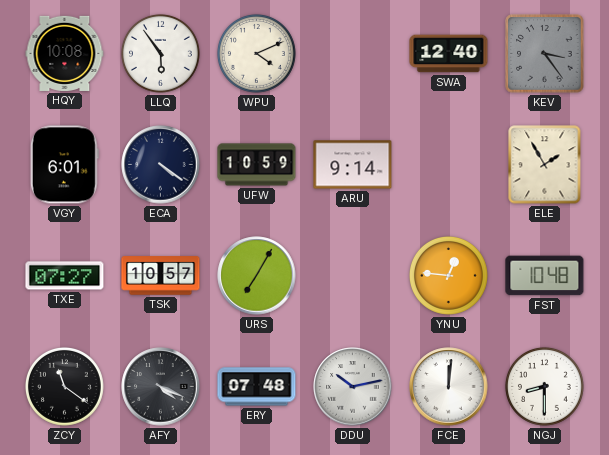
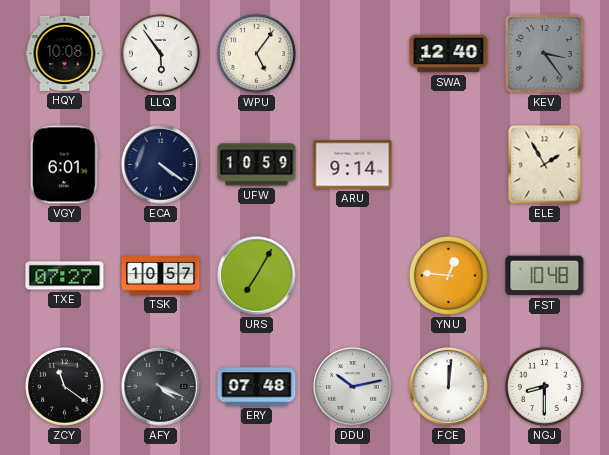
WPU: 4:11 -> 5:06 (256, 53)
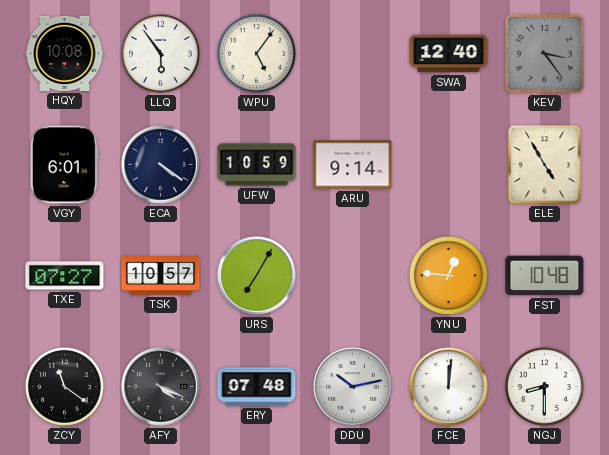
ELE: 1:55 -> 4:55 (545, 165)
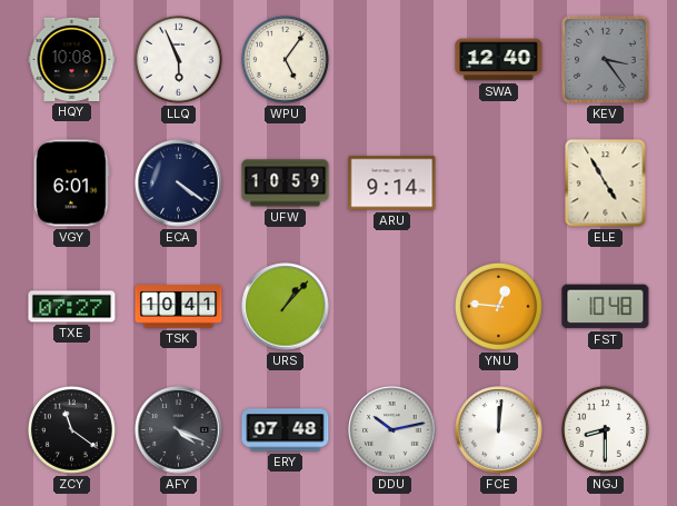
LLQ: 5:54 -> 5:56 (178, 59)
TSK: 10:57 -> 10:41 (179, 307)
URS: 7:05 -> 1:07 (286, 307)
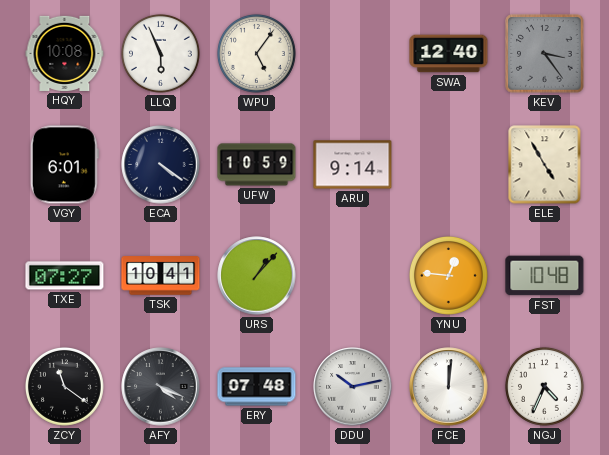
NGJ: 8:30 -> 4:34 (544, 386)
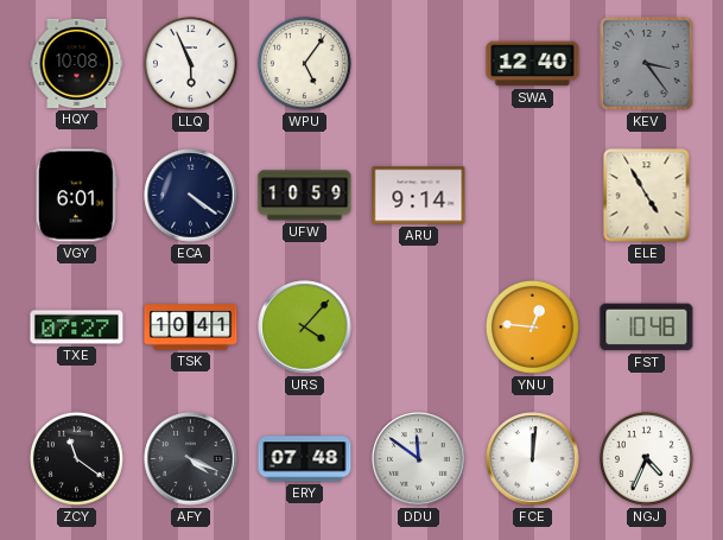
URS: 1:07 -> 4:07 (305, 328)
DDU: 10:13 -> 11:51 (419, 459)
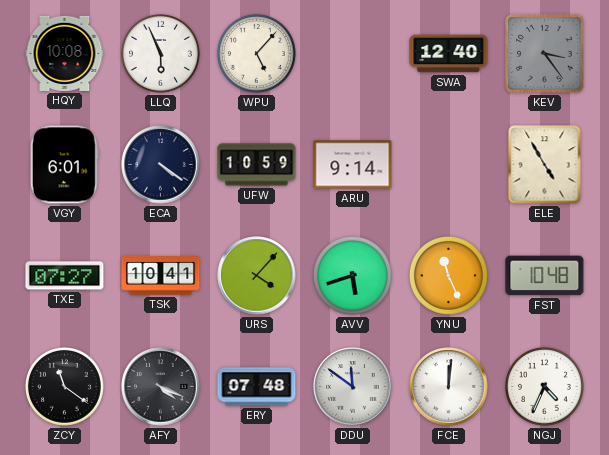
WPU: 5:06 -> 5:07 (256, 53)
AVV: none -> 5:42 (352, 275)
YNU: 12:46 -> 11:26 (448, 275)
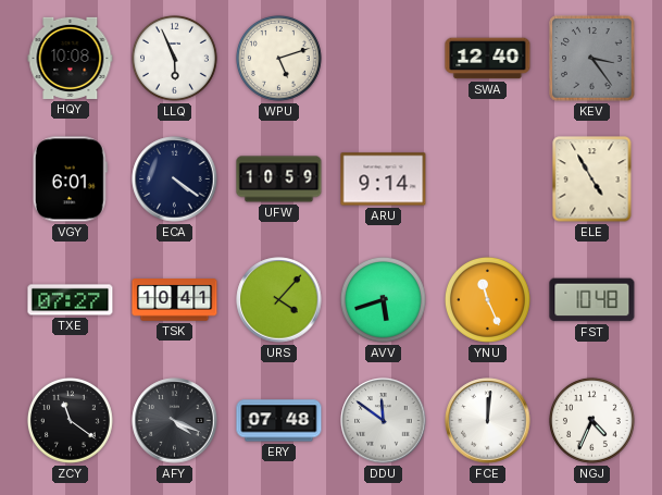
WPU: 5:07 -> 5:12 (278, 58)
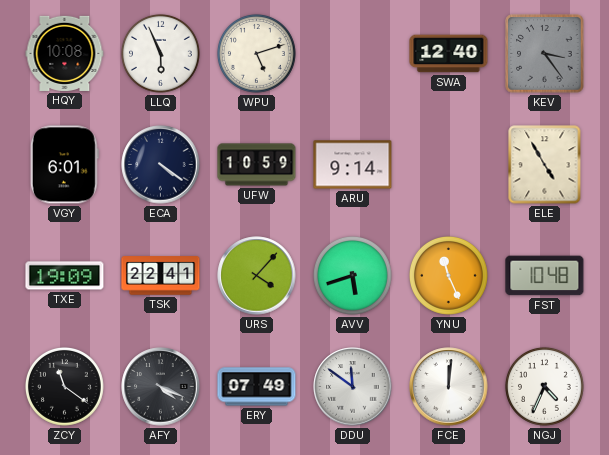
TXE: 07:27 -> 19:09 (65, 276)
TSK: 10:41 -> 22:41 (161, 276)
ERY: 07:48 -> 07:49 (257, 387)
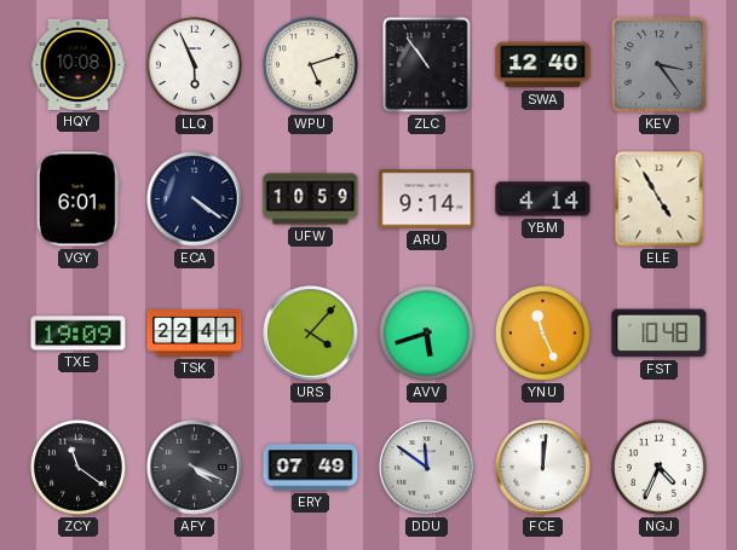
ZLC: none -> 10:54 (427, 65)
YBM: none -> 4:14 (543, 199)
